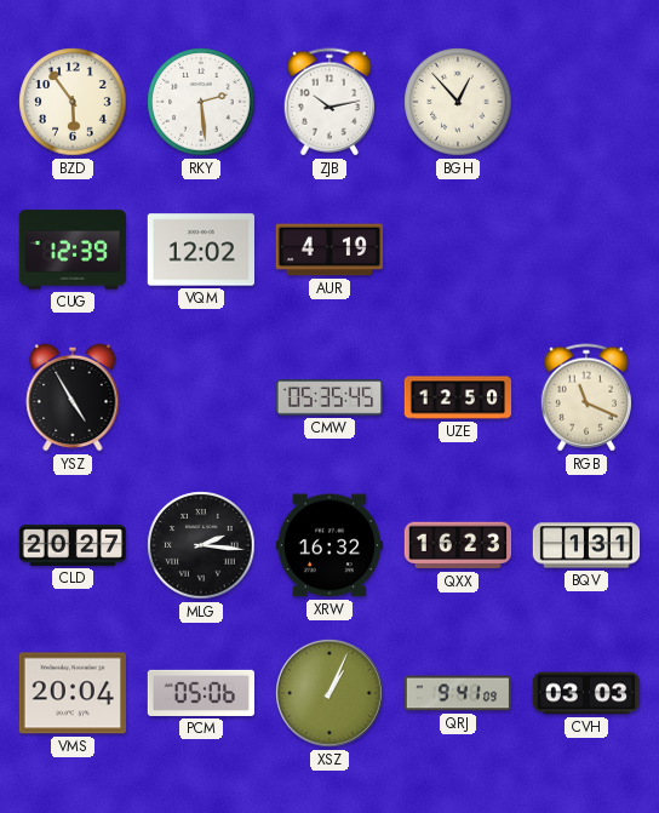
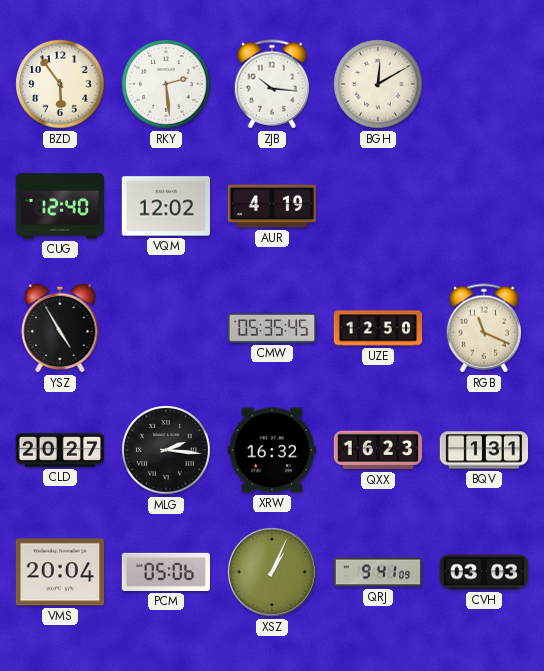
ZJB: 10:13 -> 10:16 (271, 84)
BGH: 12:53 -> 12:10 (378, 84)
CUG: 12:39 -> 12:40 (59, 206)
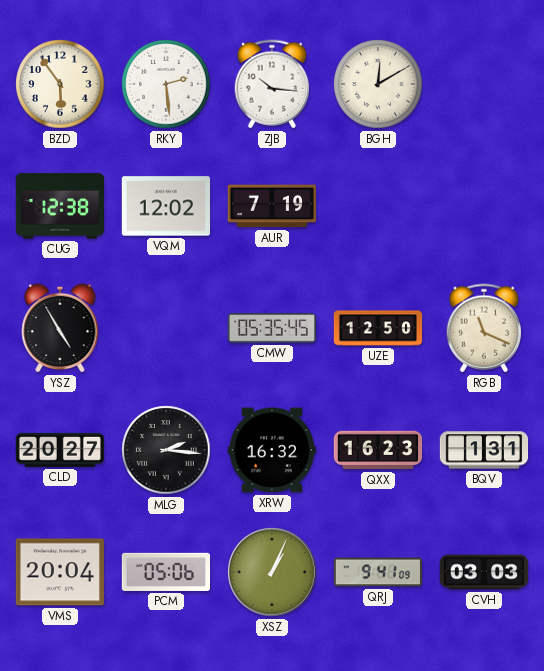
CUG: 12:40 -> 12:38 (59, 206)
AUR: 4:19 -> 7:19 (272, 206)
